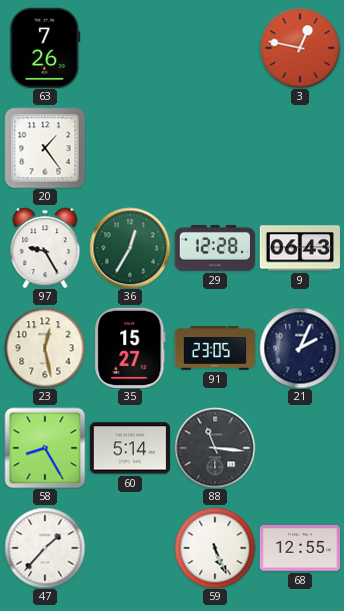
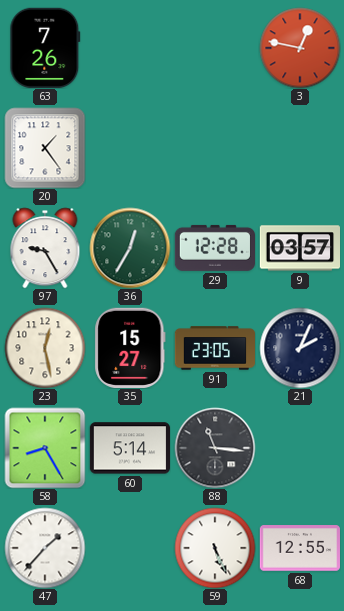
9: 06:43 -> 03:57 (300, 248)
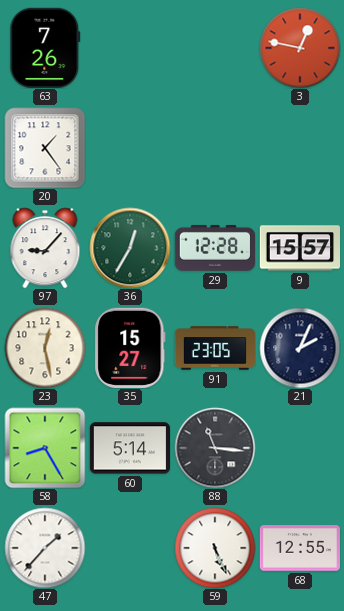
97: 9:25 -> 9:07 (45, 248)
9: 03:57 -> 15:57 (300, 248)
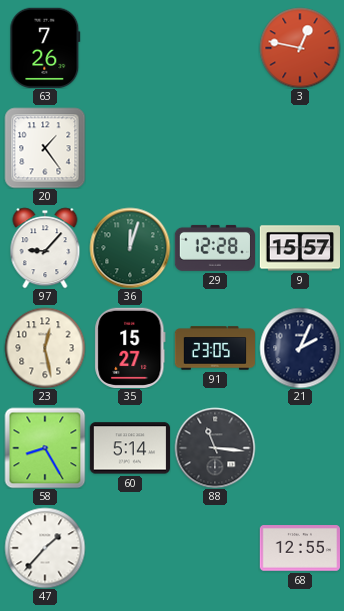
36: 12:35 -> 12:03 (130, 248)
59: 5:26 -> none (215, 548)
